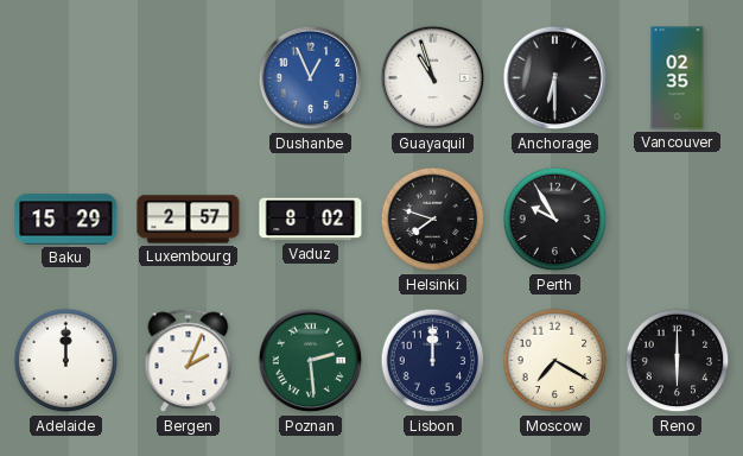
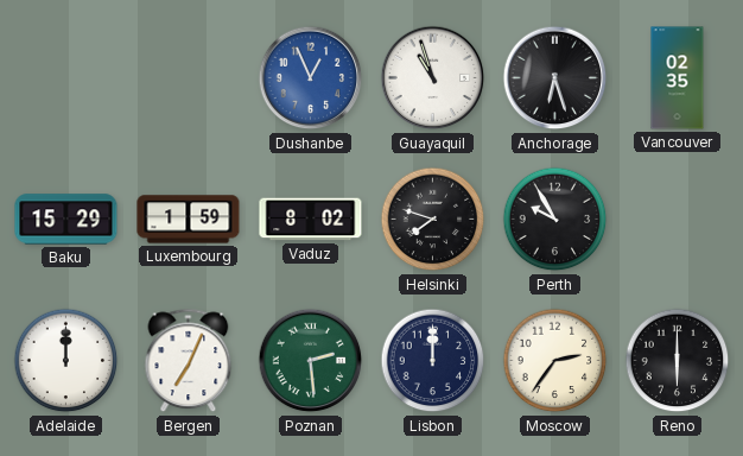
Anchorage: 6:30 -> 6:27 (555, 78)
Luxembourg: 2:57 -> 1:59 (189, 220)
Bergen: 2:04 -> 7:04 (189, 361)
Moscow: 7:20 -> 2:36 (555, 361)
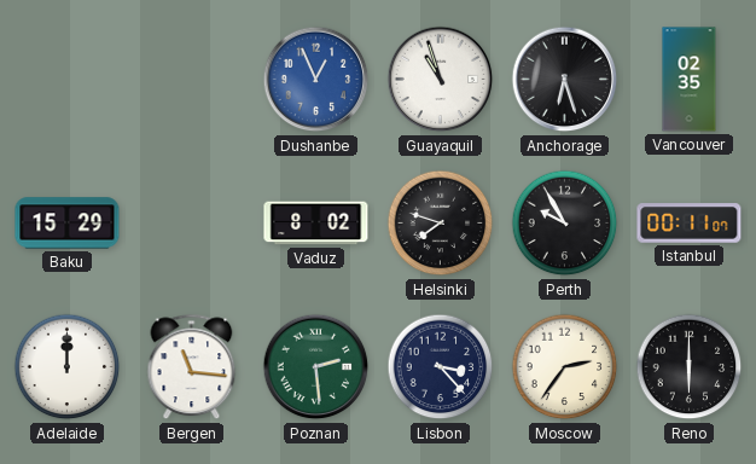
Luxembourg: 1:59 -> none (189, 220)
Istanbul: none -> 00:11 (690, 224)
Bergen: 7:04 -> 11:16 (192, 367)
Lisbon: 12:00 -> 3:23 (441, 367)
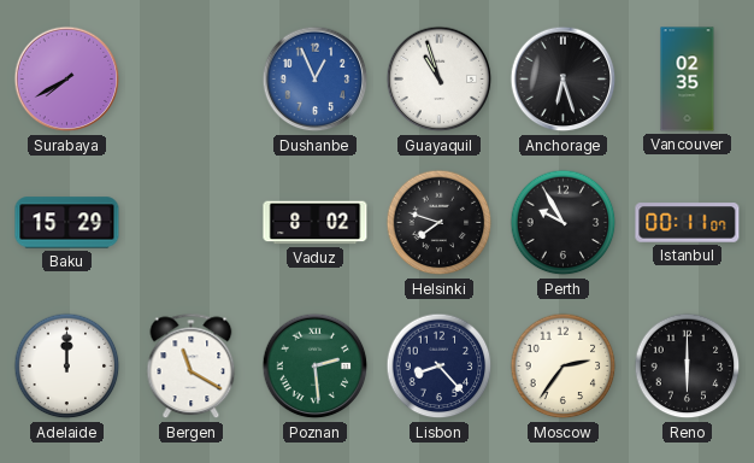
Surabaya: none -> 7:40 (67, 80)
Bergen: 11:16 -> 11:20 (192, 367)
Lisbon: 3:23 -> 8:23 (440, 367)
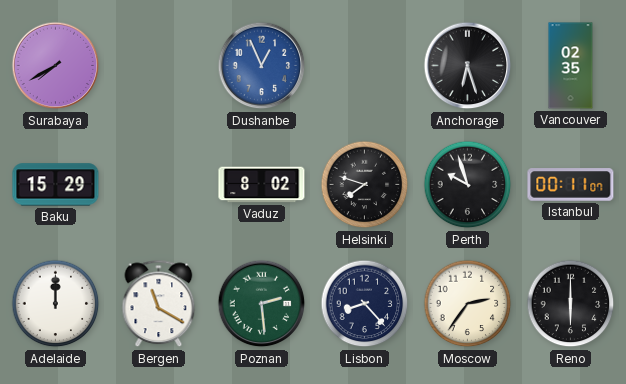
Guayaquil: 10:57 -> none (440, 80)
Perth: 9:55 -> 9:57 (468, 185)
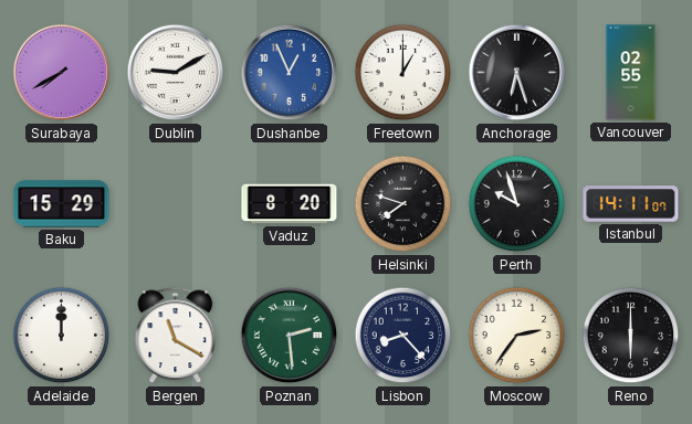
Dublin: none -> 9:10 (176, 73)
Freetown: none -> 1:00 (403, 73)
Vancouver: 02:35 -> 02:55 (631, 73)
Vaduz: 8:02 -> 8:20 (290, 204)
Istanbul: 00:11 -> 14:11 (631, 204)
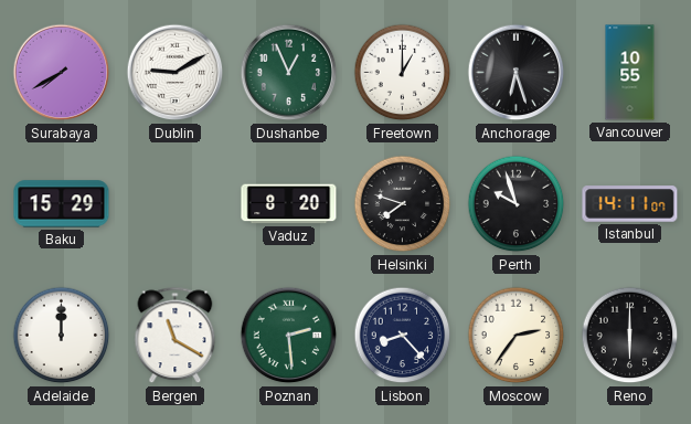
Dushanbe dial: blue -> green (289, 73)
Vancouver: 02:55 -> 10:55 (630, 73)
